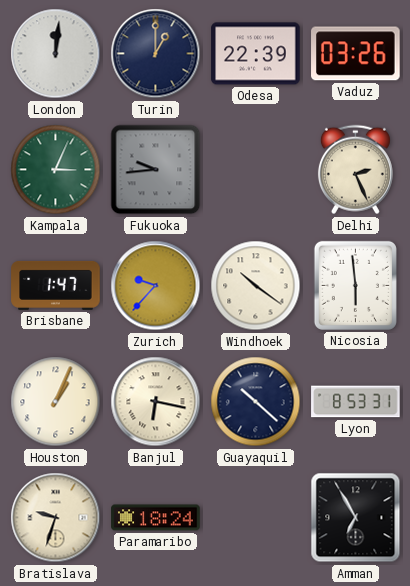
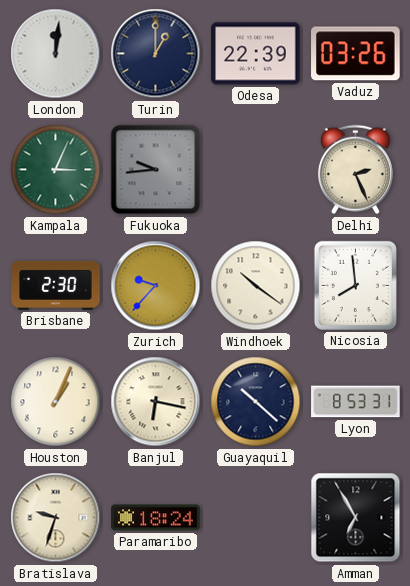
Brisbane: 1:47 -> 2:30 (56, 285)
Nicosia: 5:59 -> 7:59 (355, 285)
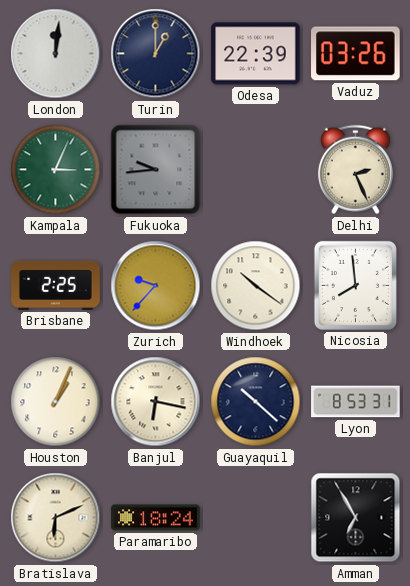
Brisbane: 2:30 -> 2:25 (56, 285)
Bratislava: 9:33 -> 6:11 (56, 518)
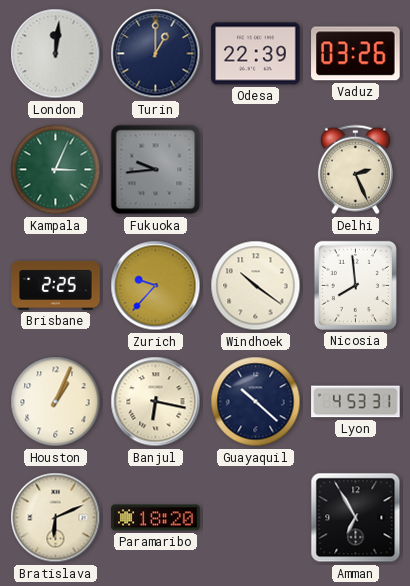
Lyon: 8:53 -> 4:53 (356, 402)
Paramaribo: 18:24 -> 18:20 (156, 518)
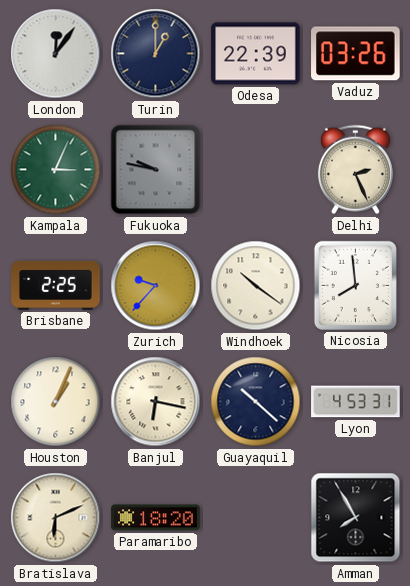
London: 12:01 -> 12:06 (56, 54)
Fukuoka: 9:44 -> 9:47 (156, 170)
Amman: 6:55 -> 7:55 (356, 518)
